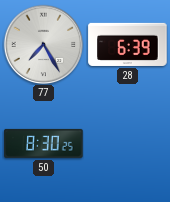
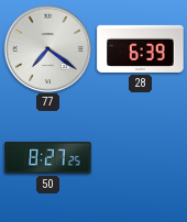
77: 7:25 -> 7:21 (47, 48)
50: 8:30 -> 8:27 (48, 157)
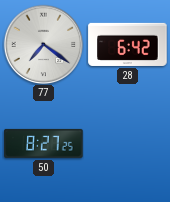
28: 6:39 -> 6:42 (128, 44)
